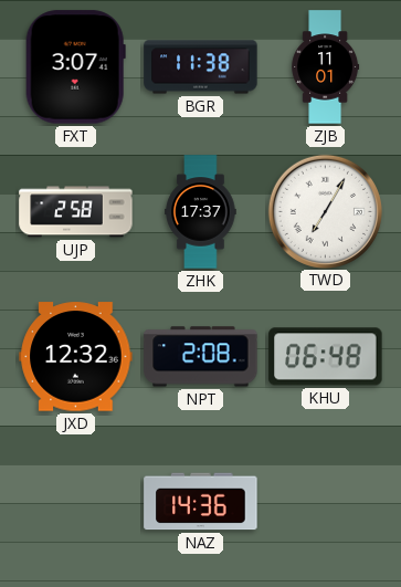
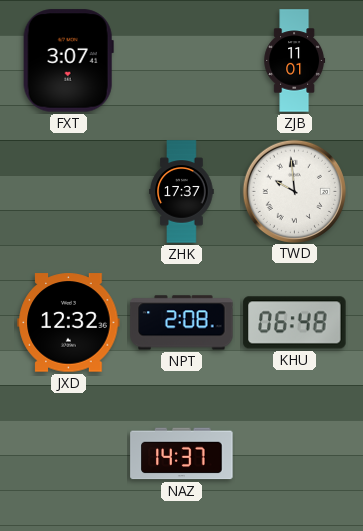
BGR: 11:38 -> none (201, 67)
UJP: 2:58 -> none (76, 212)
TWD: 7:05 -> 9:59 (294, 191)
NAZ: 14:36 -> 14:37 (182, 454)
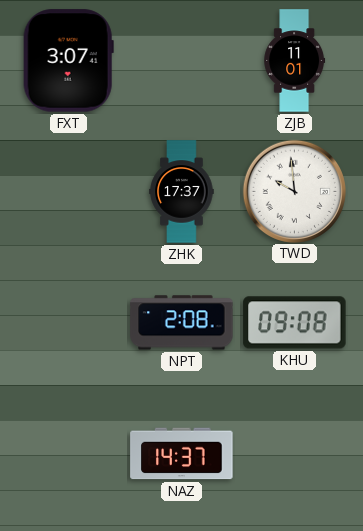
JXD: 12:32 -> none (69, 323)
KHU: 06:48 -> 09:08 (295, 323)
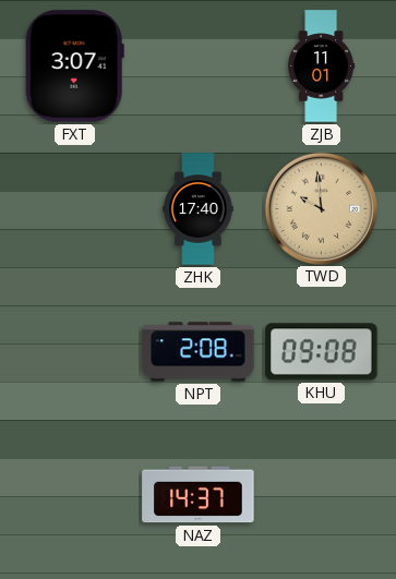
ZHK: 17:37 -> 17:40 (199, 209)
TWD dial: white -> champagne (321, 208)
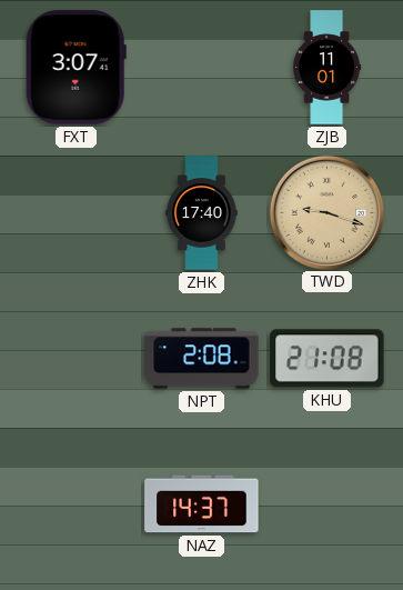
TWD: 9:59 -> 9:18 (326, 212)
KHU: 09:08 -> 21:08 (328, 359)
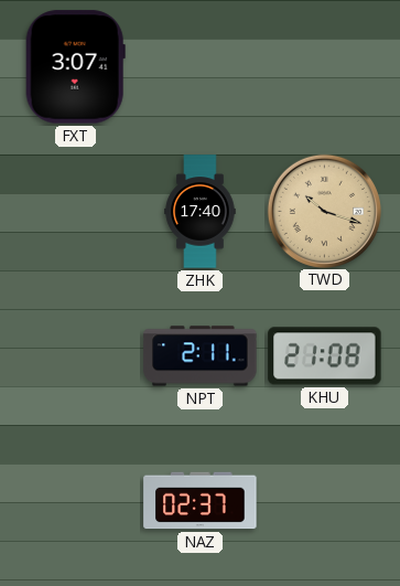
ZJB: 11:01 -> none (328, 68)
TWD: 9:18 -> 10:18 (324, 211)
NPT: 2:08 -> 2:11 (201, 356)
NAZ: 14:37 -> 02:37 (201, 501)
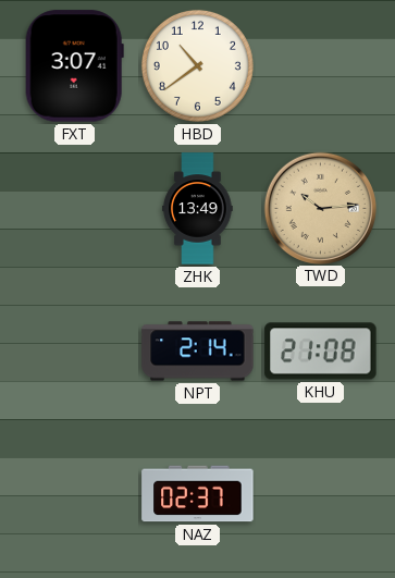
HBD: none -> 10:39 (197, 65)
ZHK: 17:40 -> 13:49 (198, 209)
TWD: 10:18 -> 10:14 (320, 208)
NPT: 2:11 -> 2:14 (198, 352)
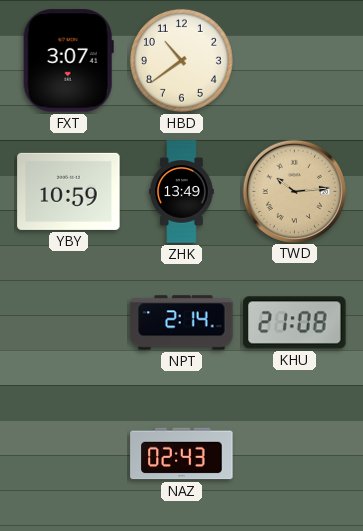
YBY: none -> 10:59 (69, 191)
NAZ: 02:37 -> 02:43 (182, 454)
